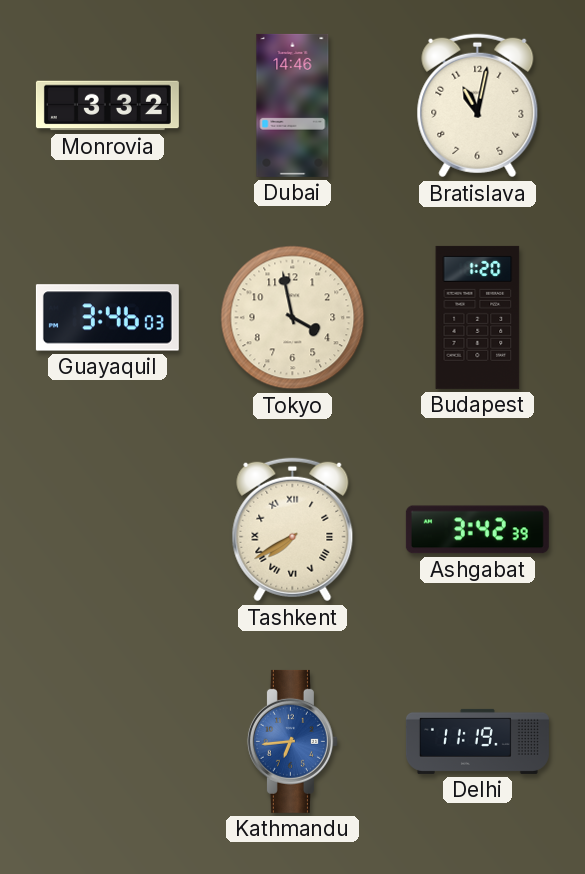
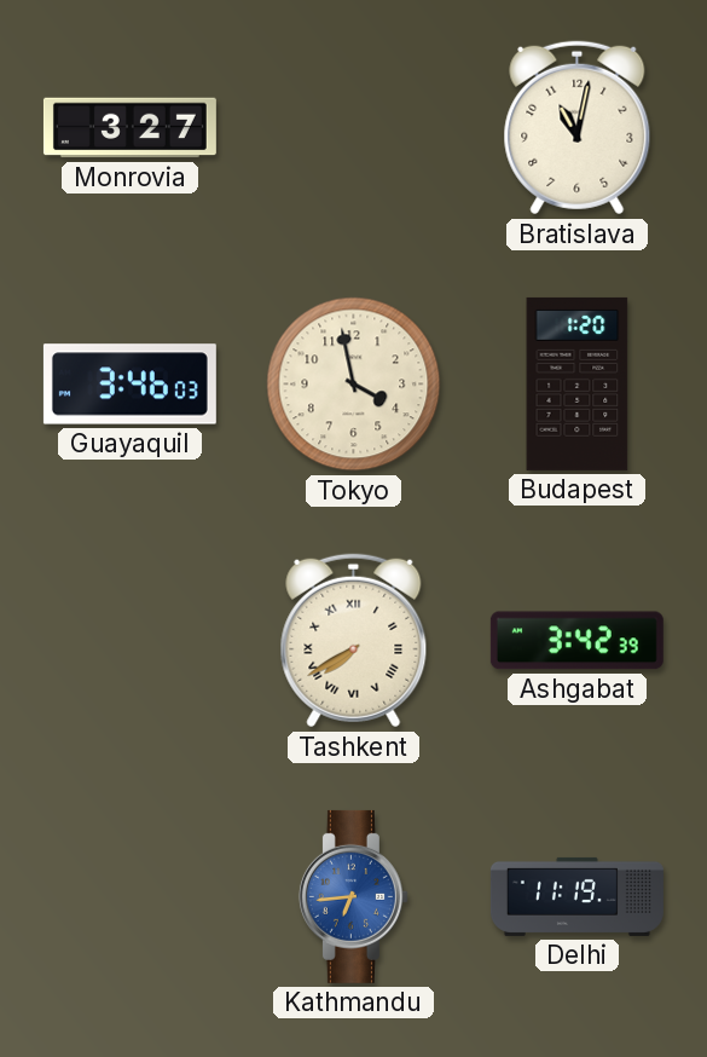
Monrovia: 3:32 -> 3:27 (129, 128)
Dubai: 14:46 -> none (293, 105)
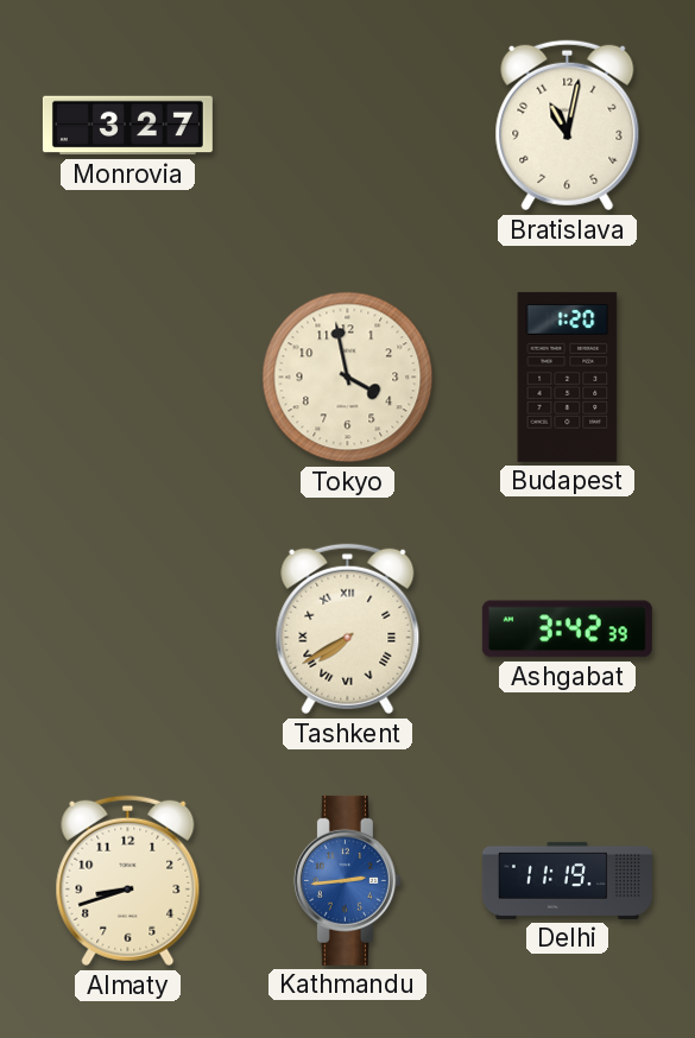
Guayaquil: 3:46 -> none (129, 385)
Almaty: none -> 8:42 (128, 881)
Kathmandu: 6:44 -> 2:44 (347, 880)
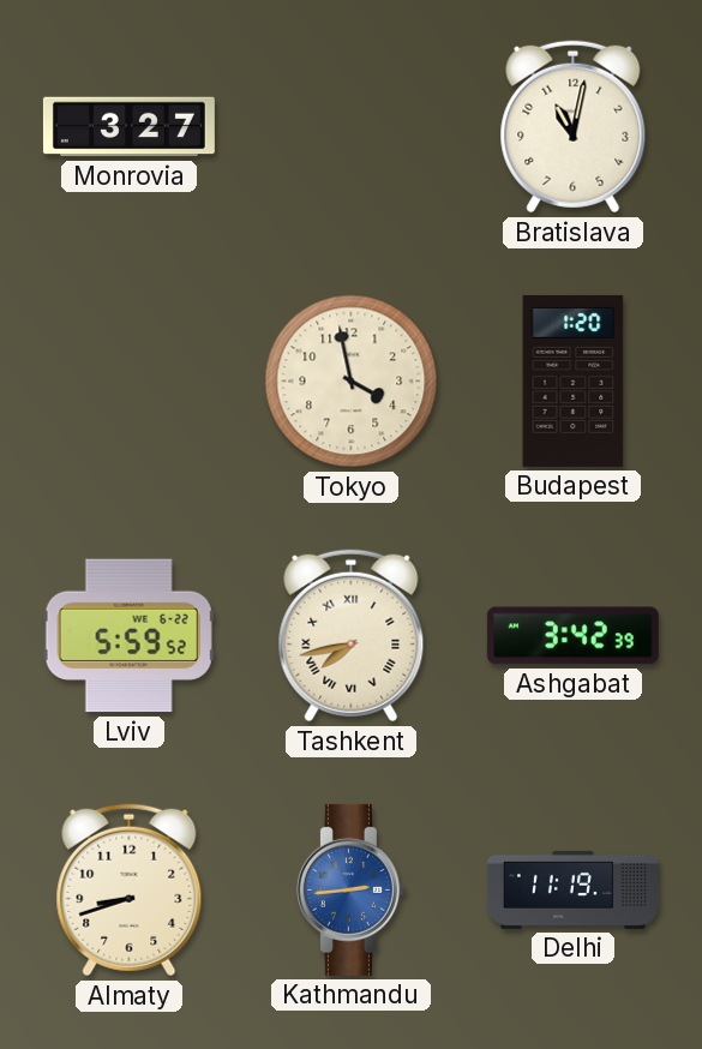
Lviv: none -> 5:59 (128, 636)
Tashkent: 7:40 -> 7:43 (352, 636)
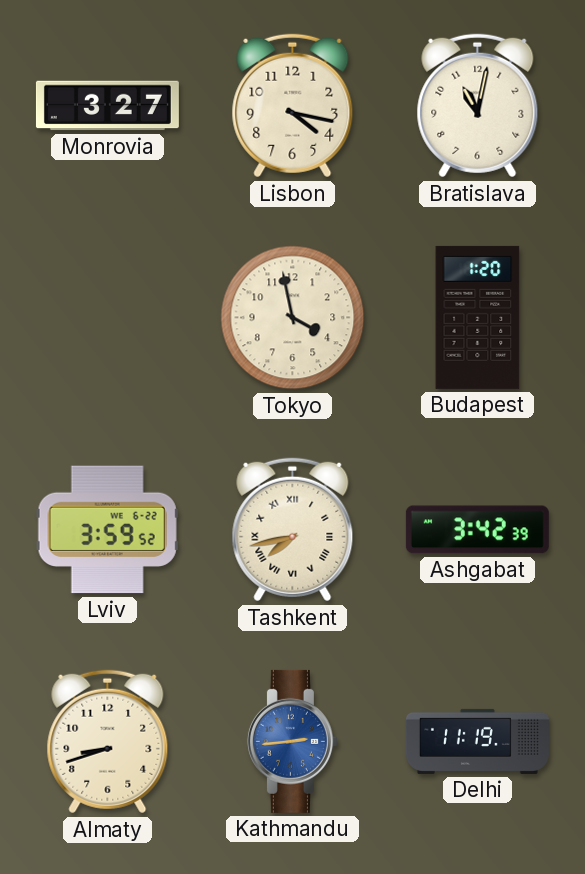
Lisbon: none -> 4:17 (293, 106)
Lviv: 5:59 -> 3:59 (107, 530)
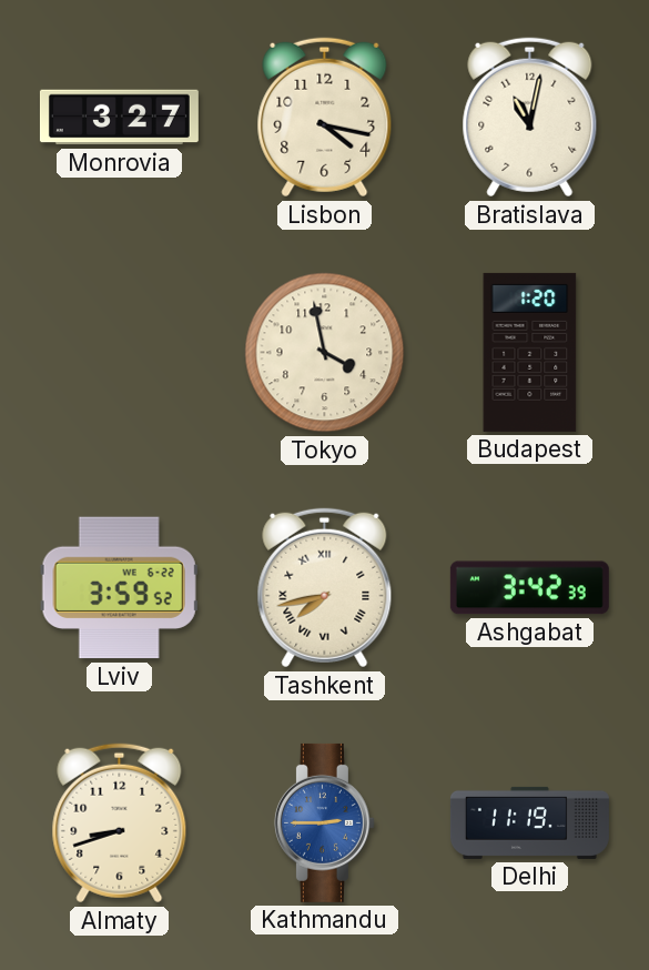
Kathmandu: 2:44 -> 2:45 (324, 822)
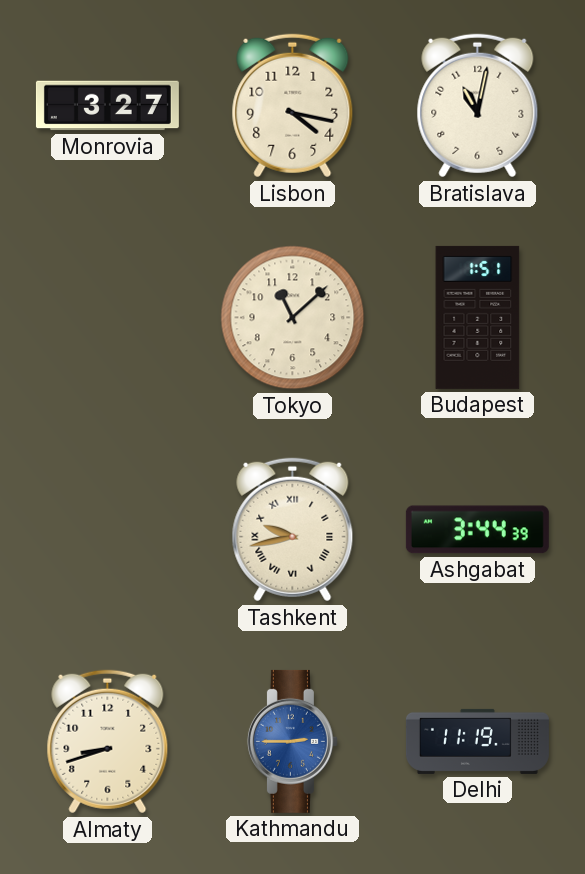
Tokyo: 3:58 -> 11:08 (293, 318)
Budapest: 1:20 -> 1:51 (478, 317)
Lviv: 3:59 -> none (119, 588)
Tashkent: 7:43 -> 9:43 (293, 530)
Ashgabat: 3:42 -> 3:44 (477, 530)
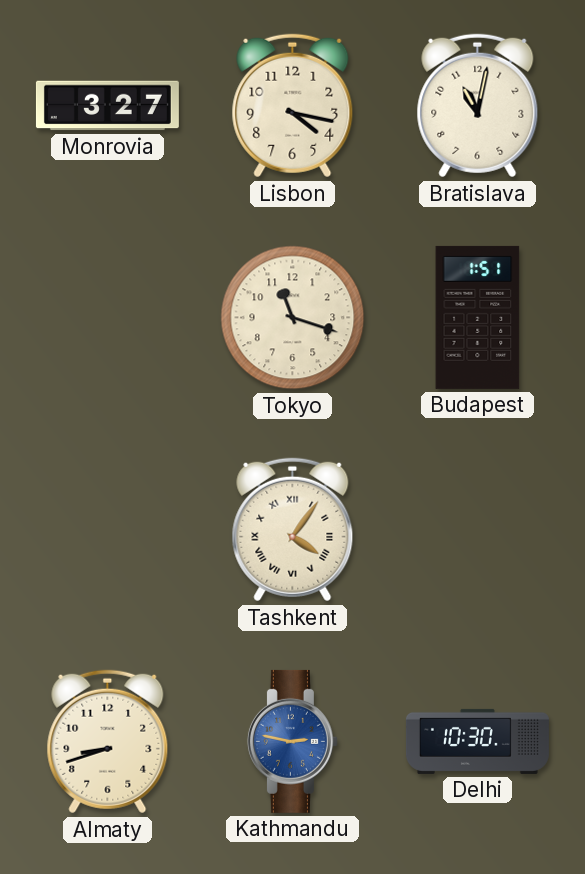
Tokyo: 11:08 -> 11:18 (293, 318)
Tashkent: 9:43 -> 4:06 (293, 530)
Ashgabat: 3:44 -> none (477, 530)
Kathmandu: 2:45 -> 2:47 (292, 741)
Delhi: 11:19 -> 10:30 (477, 741)
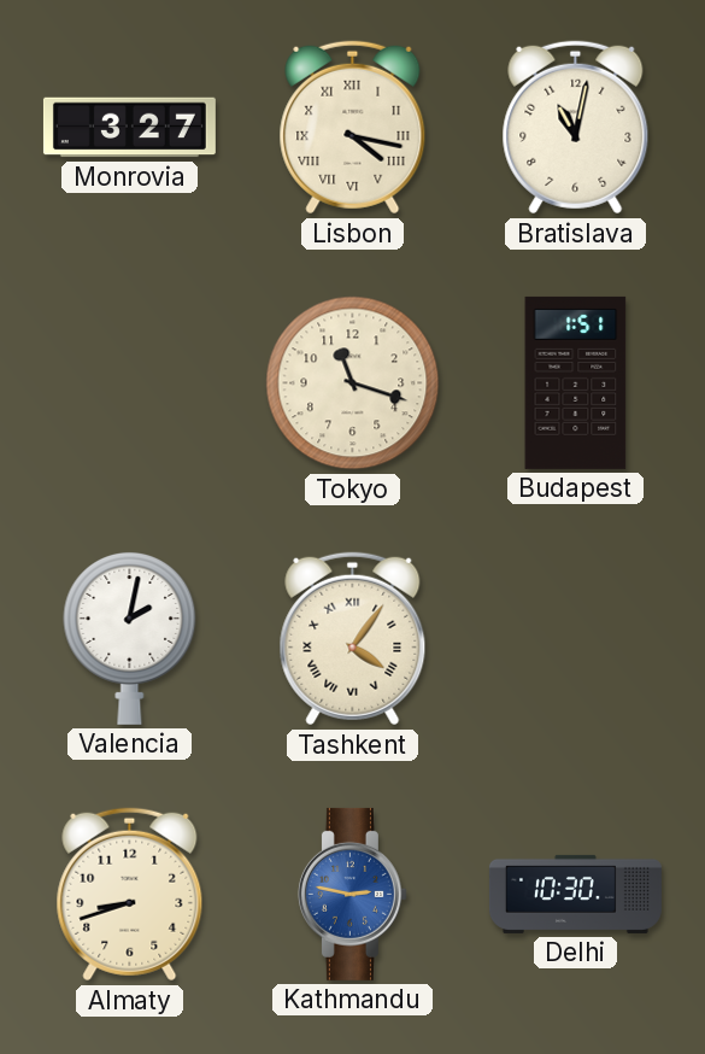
Lisbon numerals: Arabic -> Roman (353, 128)
Valencia: none -> 2:02 (130, 639)
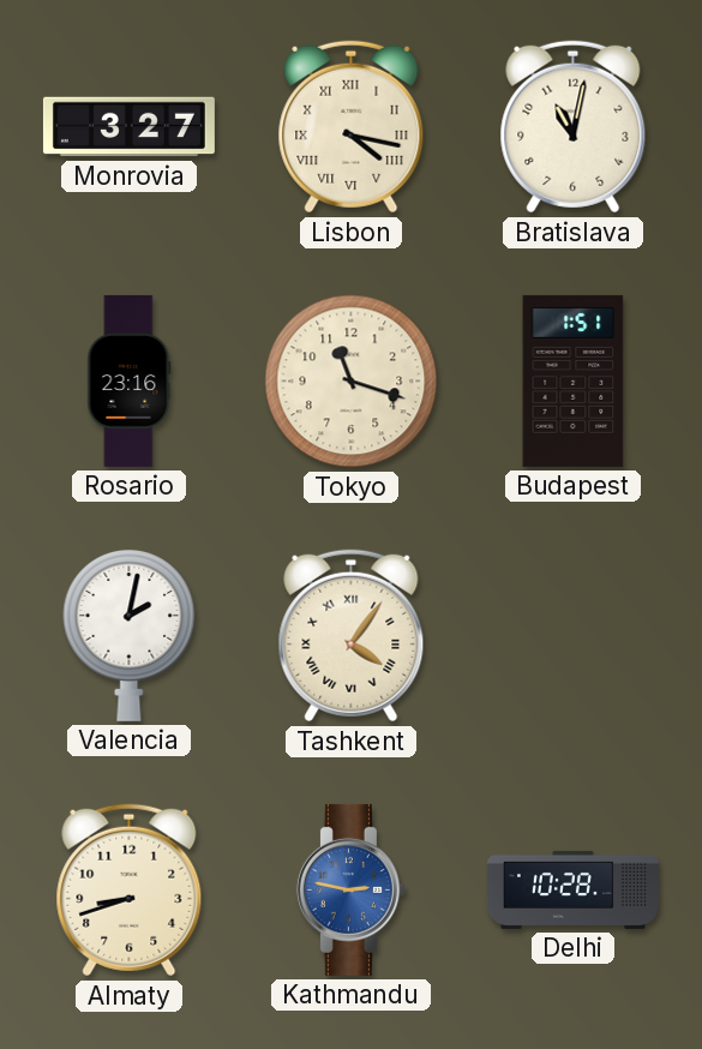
Rosario: none -> 23:16 (130, 380)
Delhi: 10:30 -> 10:28 (572, 889)
